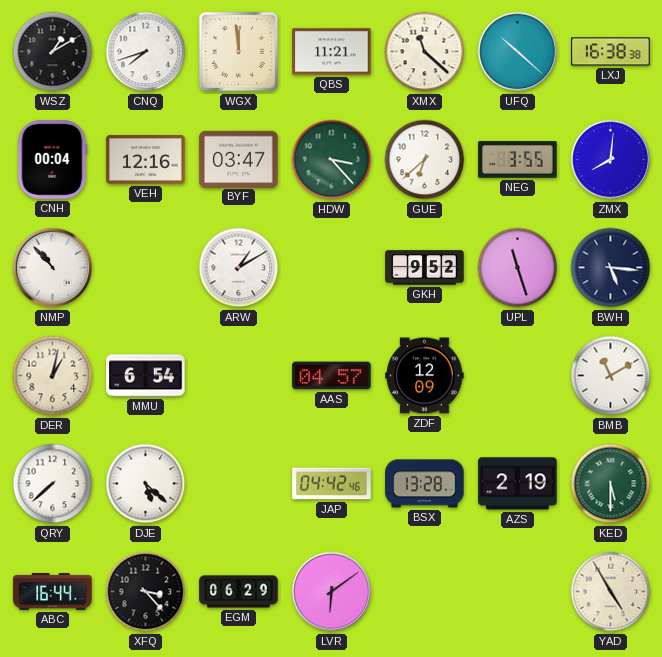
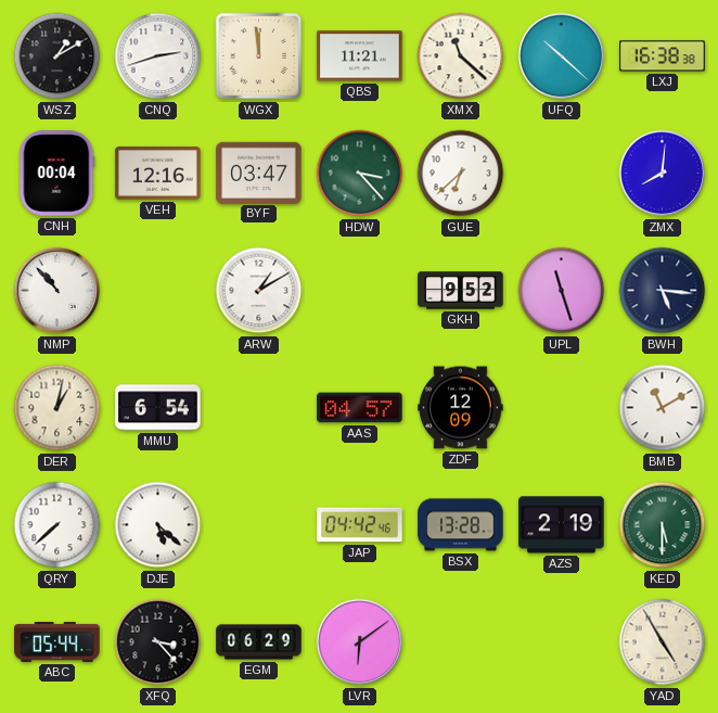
CNQ: 7:42 -> 2:42 (158, 56)
NEG: 3:55 -> none (518, 160)
ABC: 16:44 -> 05:44 (57, 642)
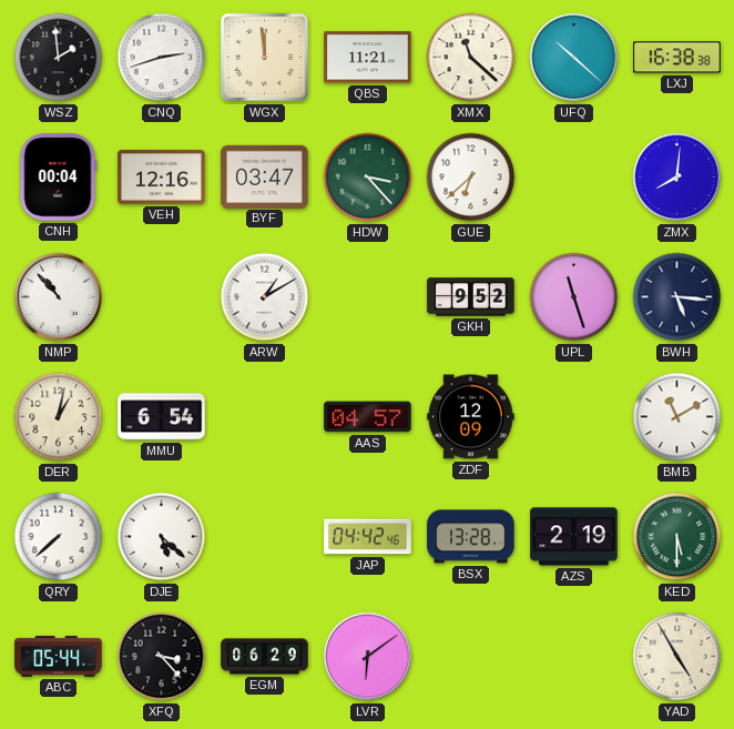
WSZ: 1:10 -> 1:59 (59, 58)
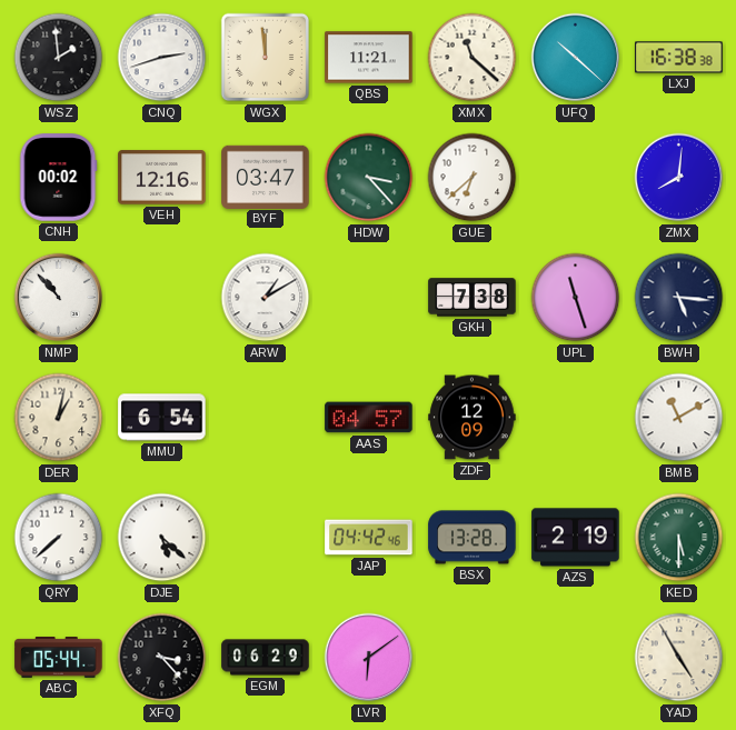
CNH: 00:04 -> 00:02 (59, 178)
GKH: 9:52 -> 7:38 (473, 298)
